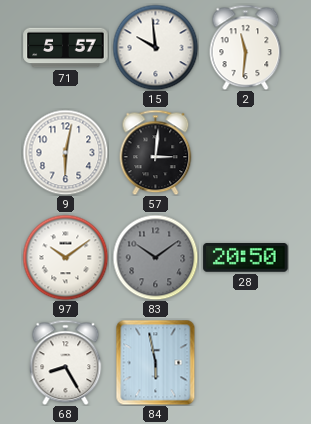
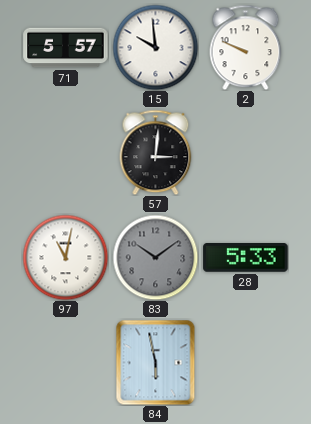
2: 11:31 -> 9:49 (246, 47)
9: 6:02 -> none (65, 152)
97: 10:09 -> 11:02 (65, 257)
28: 20:50 -> 5:33 (246, 258)
68: 8:25 -> none (66, 362)
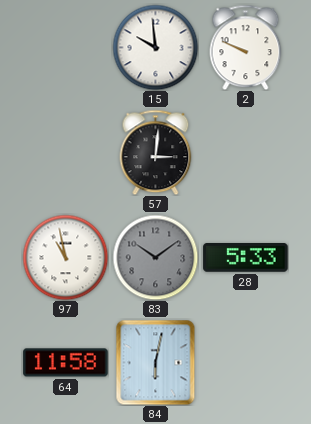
71: 5:57 -> none (66, 48)
97: 11:02 -> 10:58 (65, 257)
64: none -> 11:58 (66, 363)
84: 5:58 -> 6:02 (156, 362)
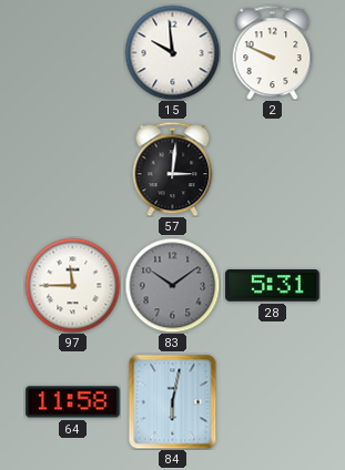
97: 10:58 -> 11:45 (72, 285)
28: 5:33 -> 5:31 (273, 286)
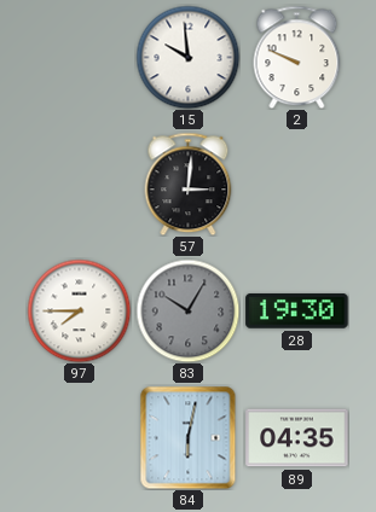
97: 11:45 -> 7:45 (79, 310)
83: 10:09 -> 10:05 (187, 310)
28: 5:31 -> 19:30 (297, 312)
64: 11:58 -> none (73, 402)
89: none -> 04:35 (297, 438)
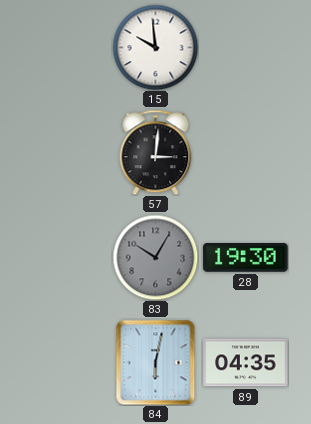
2: 9:49 -> none (297, 57)
97: 7:45 -> none (79, 310)
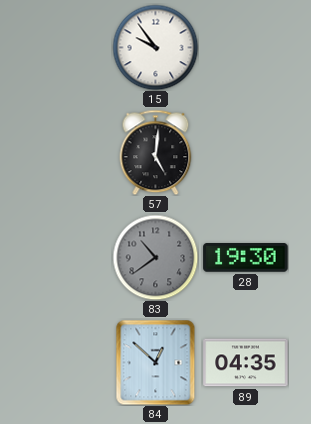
15: 9:59 -> 9:54 (155, 47)
57: 3:01 -> 5:01 (156, 152)
83: 10:05 -> 10:39 (155, 257)
84: 6:02 -> 12:52 (156, 362)
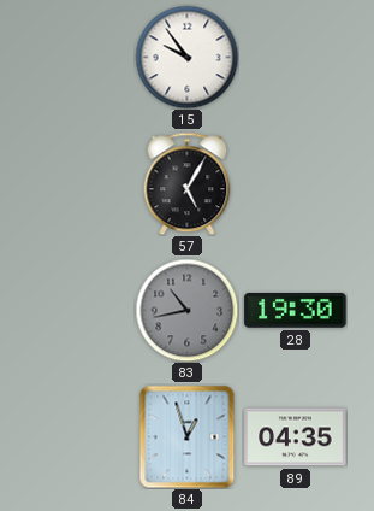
57: 5:01 -> 5:05 (188, 183)
83: 10:39 -> 10:43 (186, 310)
84: 12:52 -> 12:57 (188, 436)
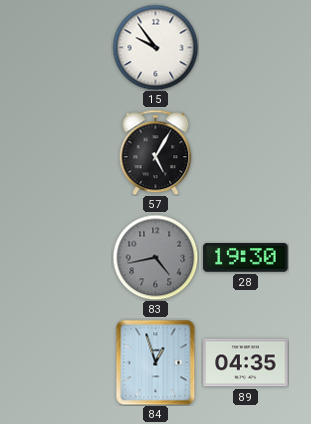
83: 10:43 -> 4:43 (155, 257)
